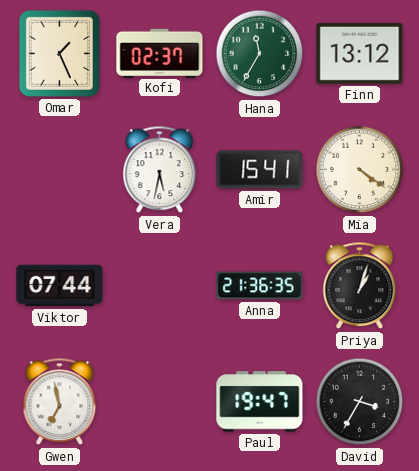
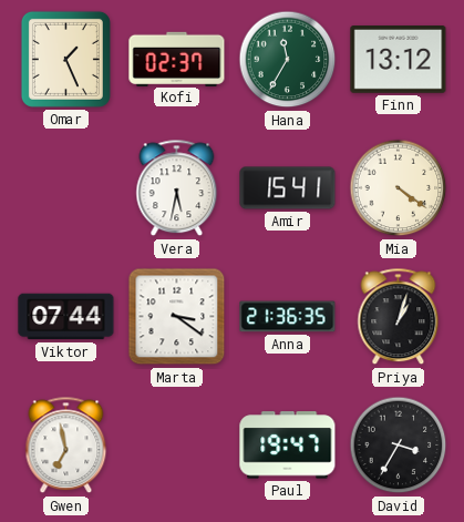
Marta: none -> 3:21 (177, 317)
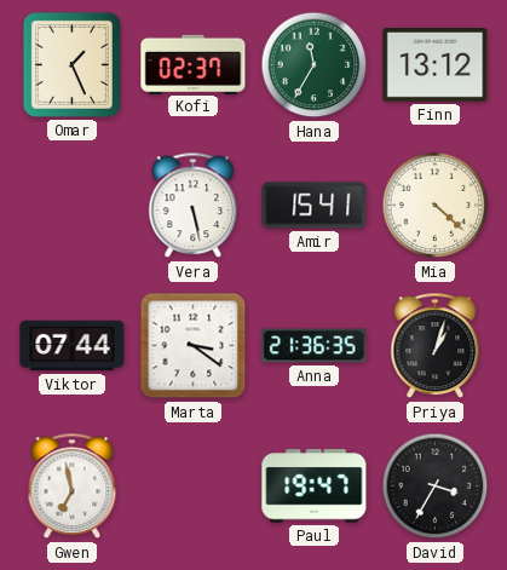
Vera: 5:32 -> 5:28 (194, 206)
Mia: 4:21 -> 4:22 (436, 206)
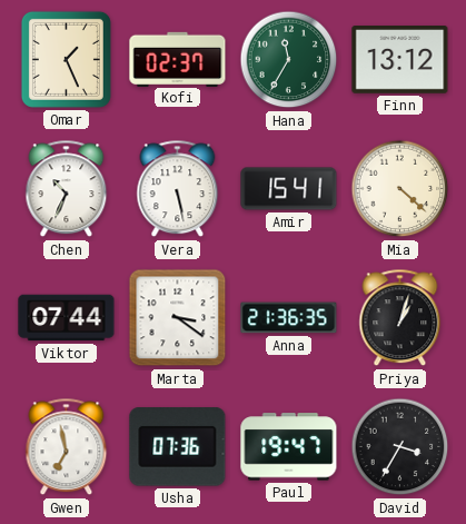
Chen: none -> 10:34 (67, 189)
Usha: none -> 07:36 (178, 447)
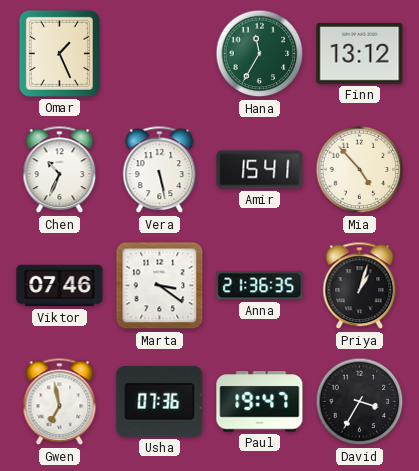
Kofi: 02:37 -> none (178, 59)
Mia: 4:22 -> 4:53 (360, 170)
Viktor: 07:44 -> 07:46 (60, 286)
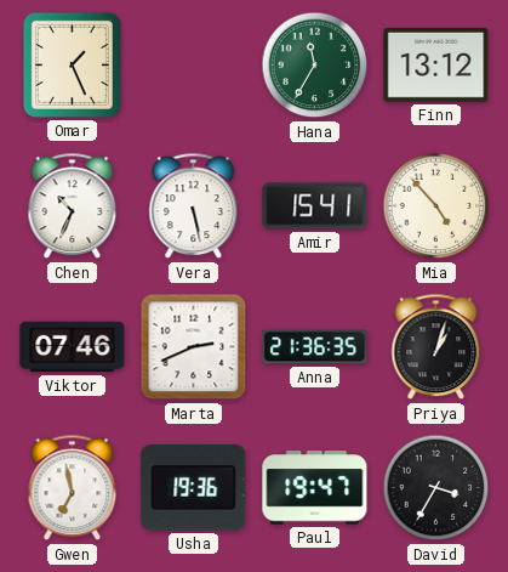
Marta: 3:21 -> 2:41 (194, 347)
Usha: 07:36 -> 19:36 (194, 488)
